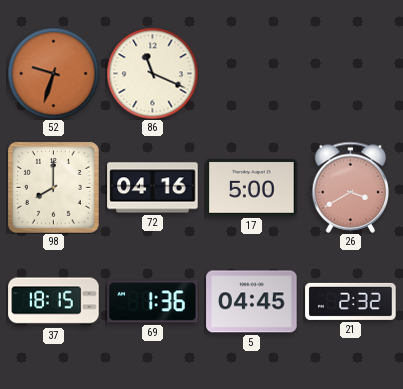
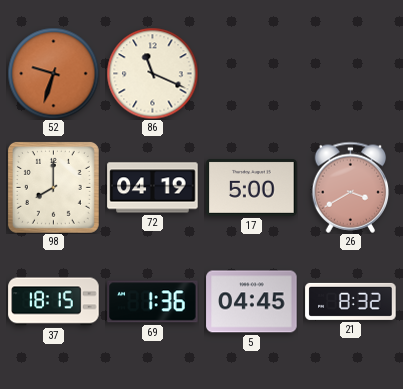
72: 04:16 -> 04:19 (153, 188)
21: 2:32 -> 8:32 (351, 301)
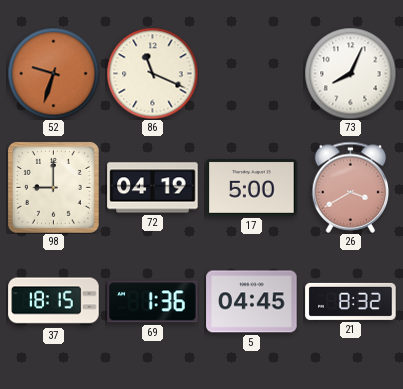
73: none -> 8:04 (350, 73)
98: 8:00 -> 9:00 (53, 187)
